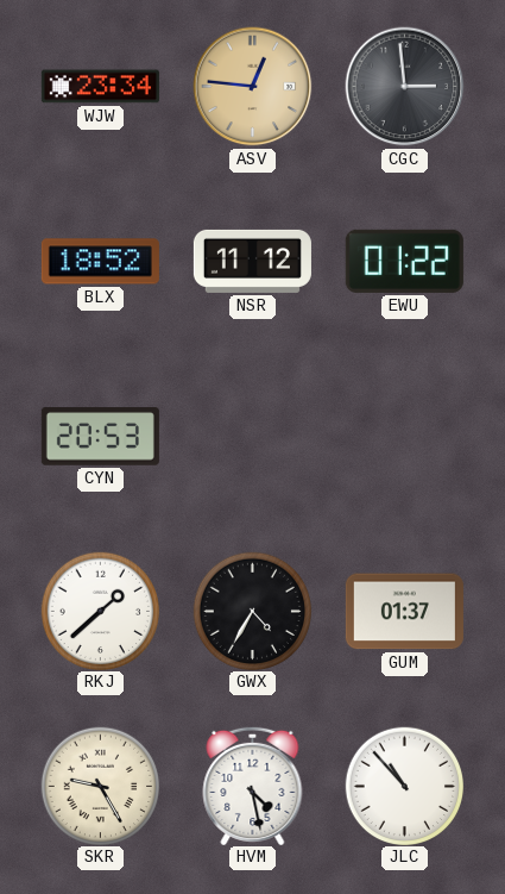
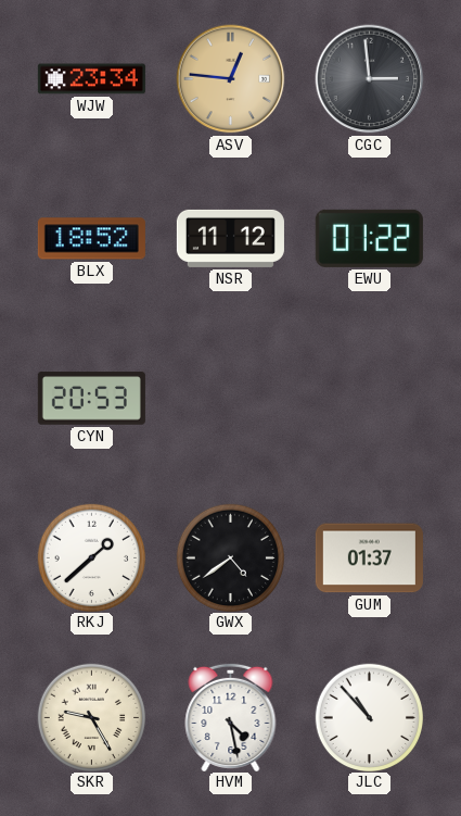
GWX: 4:35 -> 4:39 (230, 557)
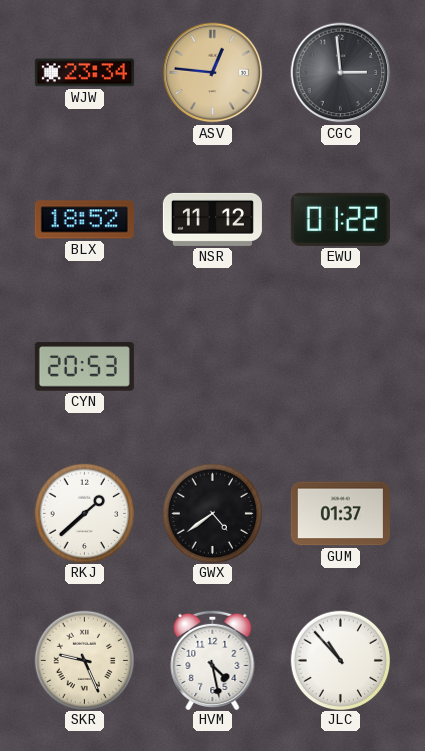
SKR: 9:25 -> 9:26 (84, 660)
